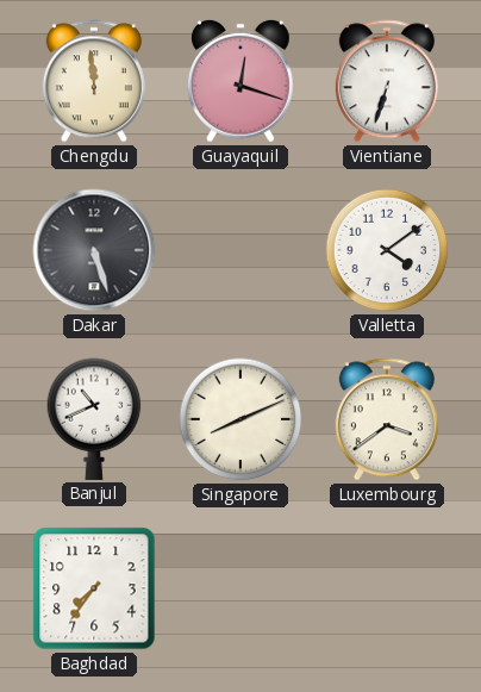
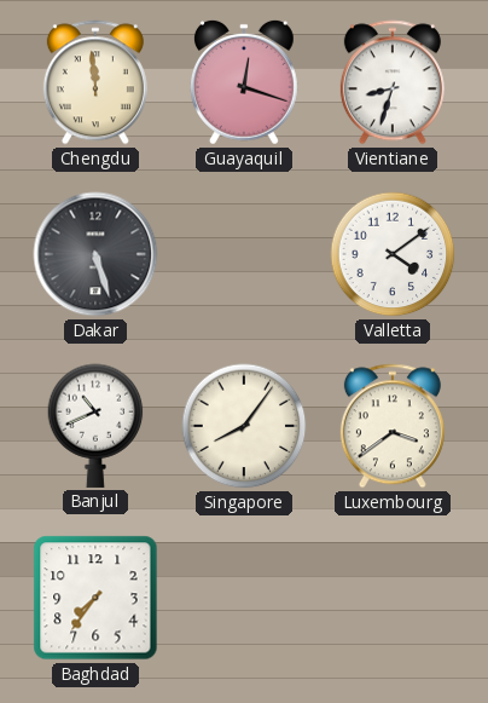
Vientiane: 6:33 -> 8:33 (393, 82)
Singapore: 8:11 -> 8:06 (244, 426)
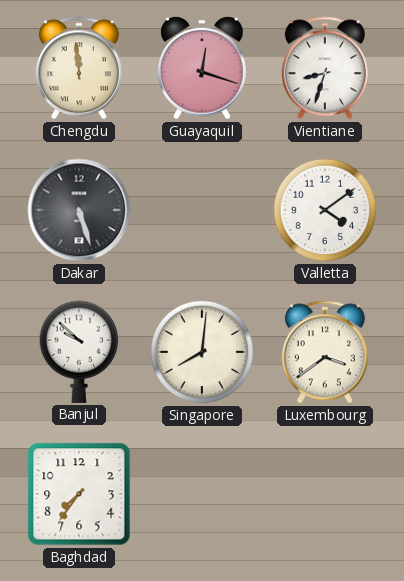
Banjul: 10:41 -> 9:52 (79, 352)
Singapore: 8:06 -> 8:01 (202, 352)
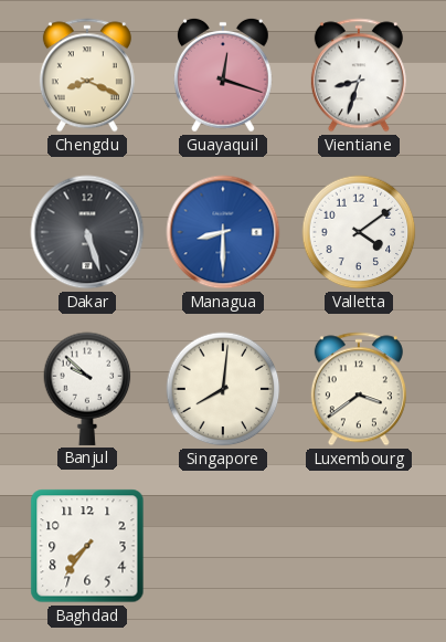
Chengdu: 11:59 -> 8:19 (87, 75)
Managua: none -> 8:30 (223, 232)
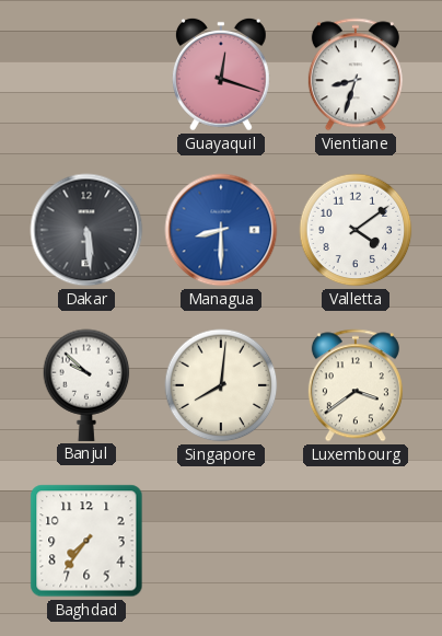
Chengdu: 8:19 -> none (87, 75)
Dakar: 5:27 -> 5:29 (86, 230)
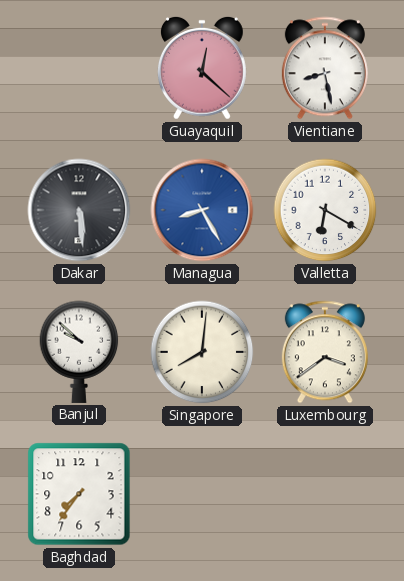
Guayaquil: 12:18 -> 12:22 (202, 68)
Vientiane: 8:33 -> 8:28 (325, 68)
Managua: 8:30 -> 8:25 (202, 210)
Valletta: 4:09 -> 6:20 (325, 210)
